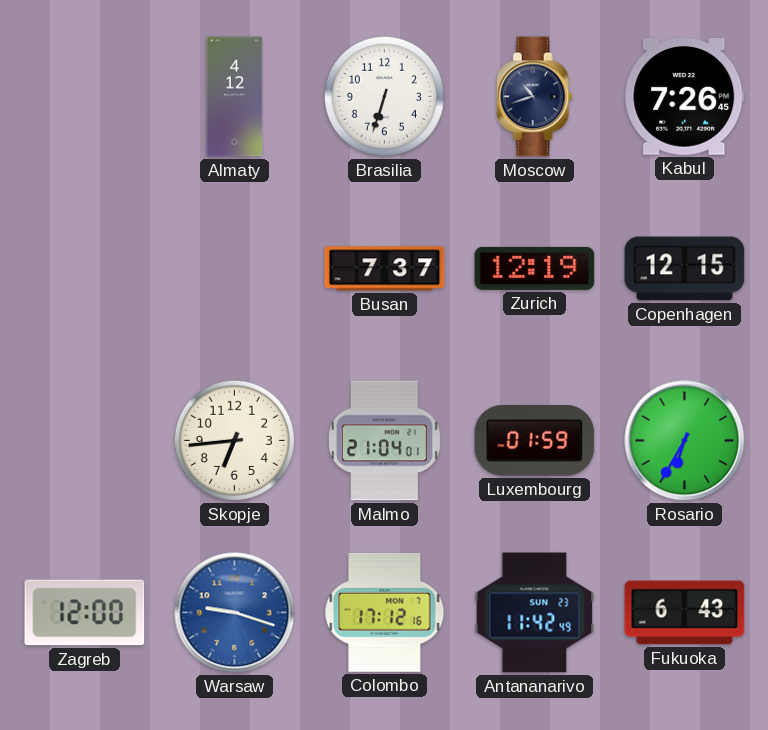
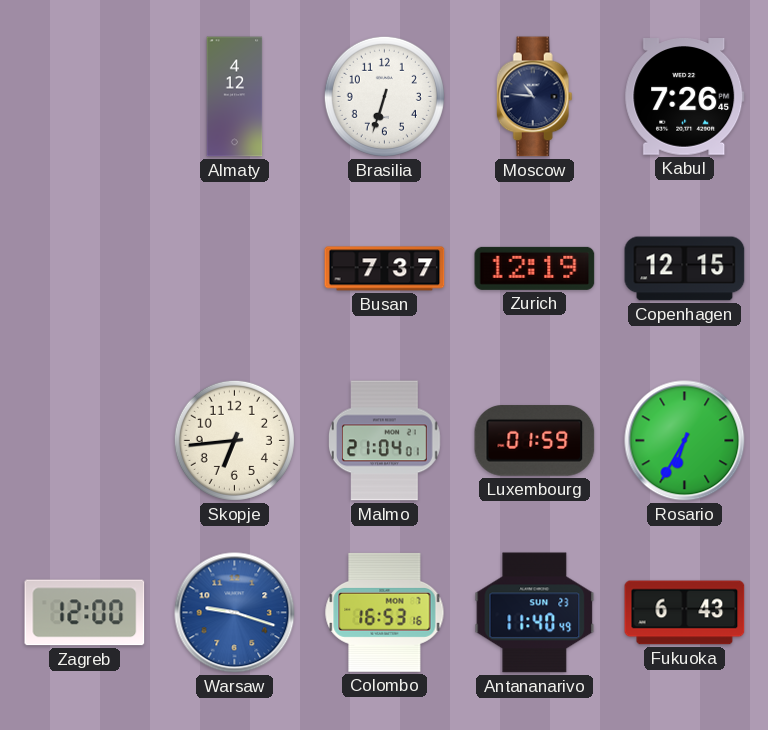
Moscow: 10:42 -> 10:46 (534, 97)
Colombo: 17:12 -> 16:53 (385, 612)
Antananarivo: 11:42 -> 11:40 (535, 613)
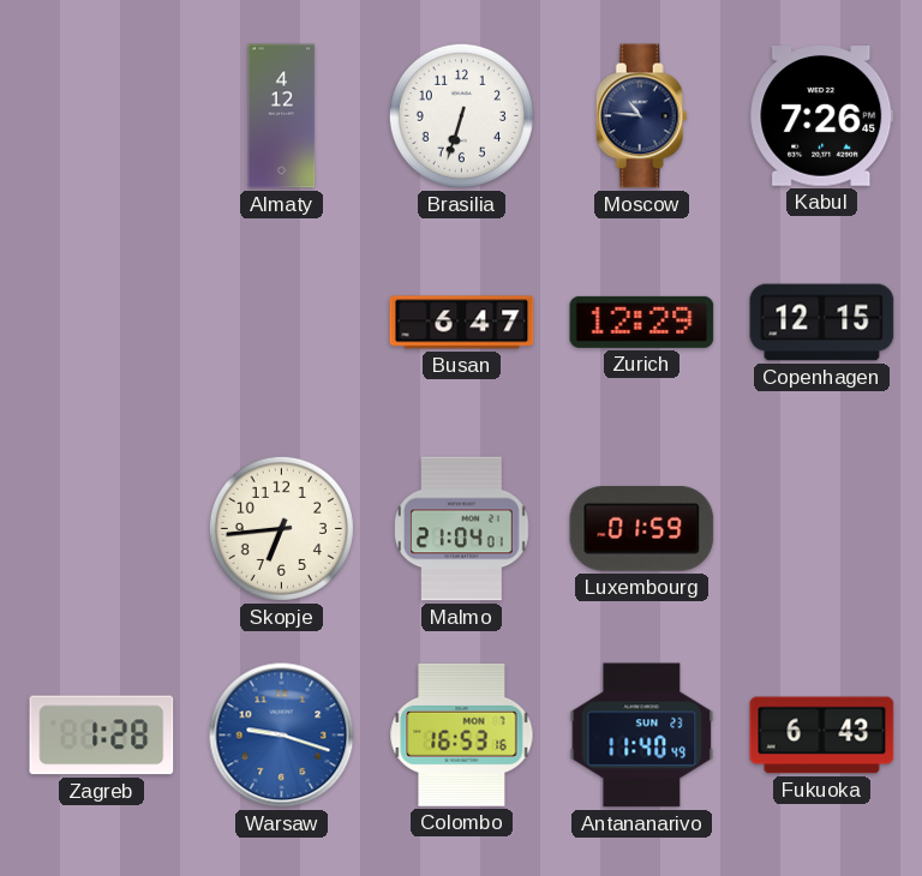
Busan: 7:37 -> 6:47 (462, 323)
Zurich: 12:19 -> 12:29 (642, 322)
Rosario: 6:35 -> none (685, 441)
Zagreb: 12:00 -> 1:28 (102, 736)
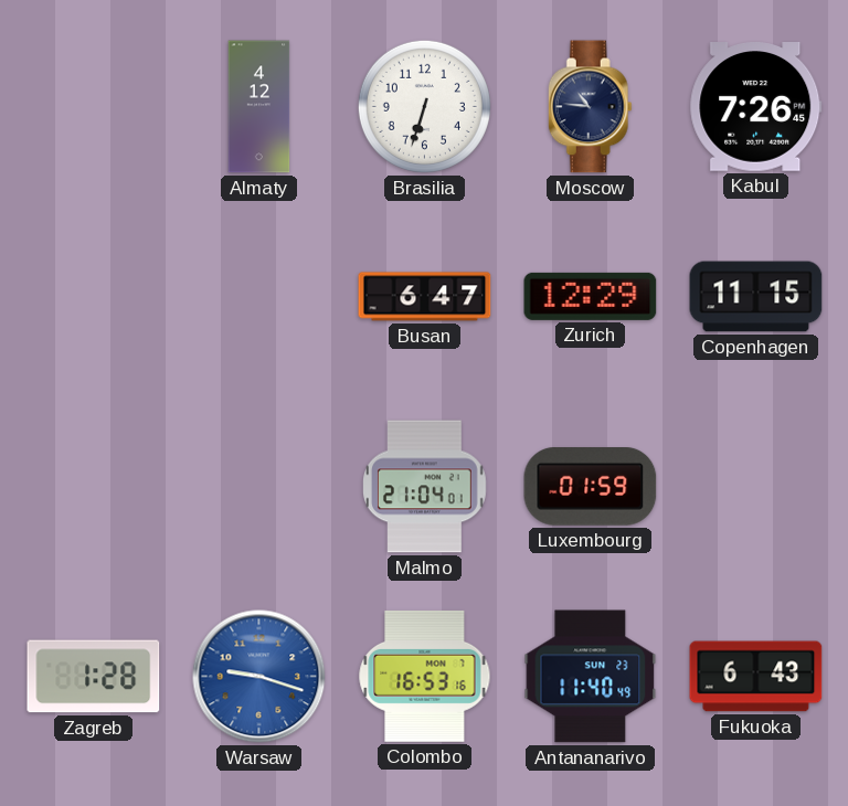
Copenhagen: 12:15 -> 11:15 (756, 297)
Skopje: 6:44 -> none (281, 528)
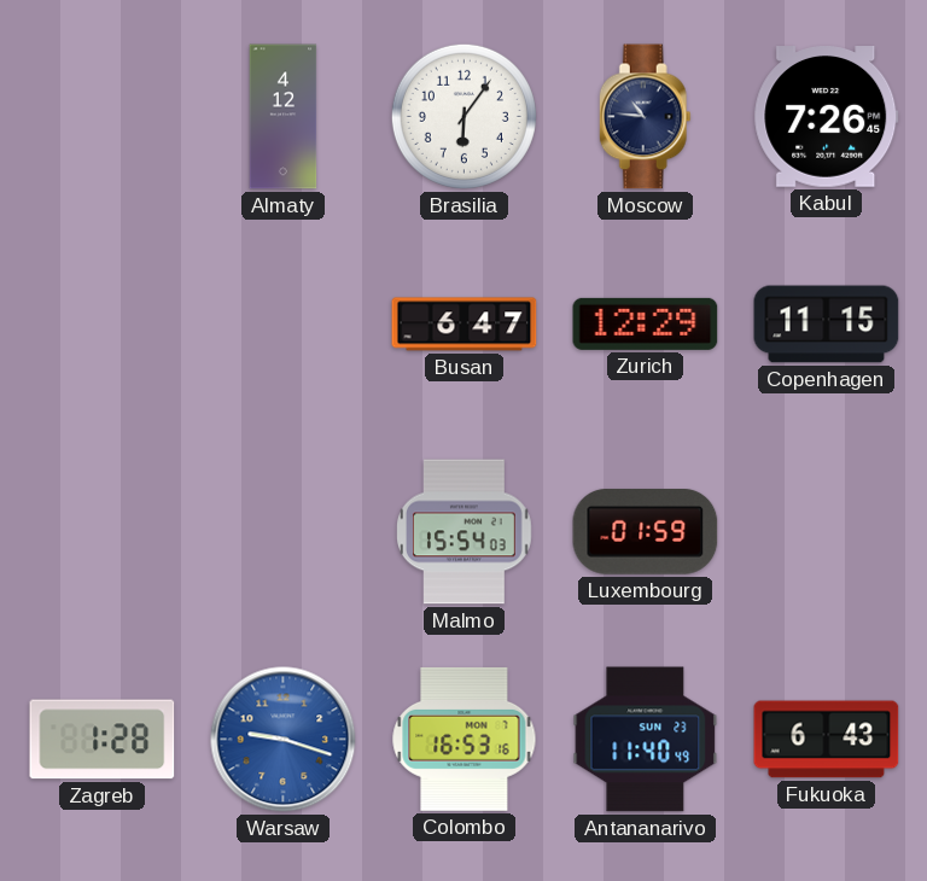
Brasilia: 6:33 -> 6:06 (463, 116)
Malmo: 21:04 -> 15:54 (465, 532)
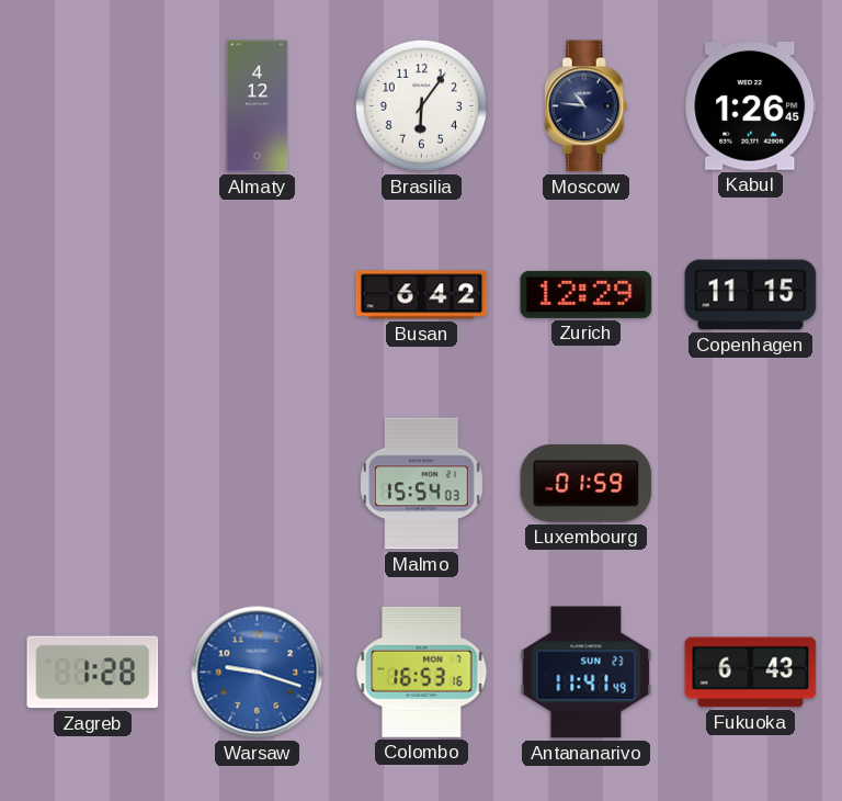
Kabul: 7:26 -> 1:26 (751, 106)
Busan: 6:47 -> 6:42 (422, 295)
Antananarivo: 11:40 -> 11:41 (587, 673)
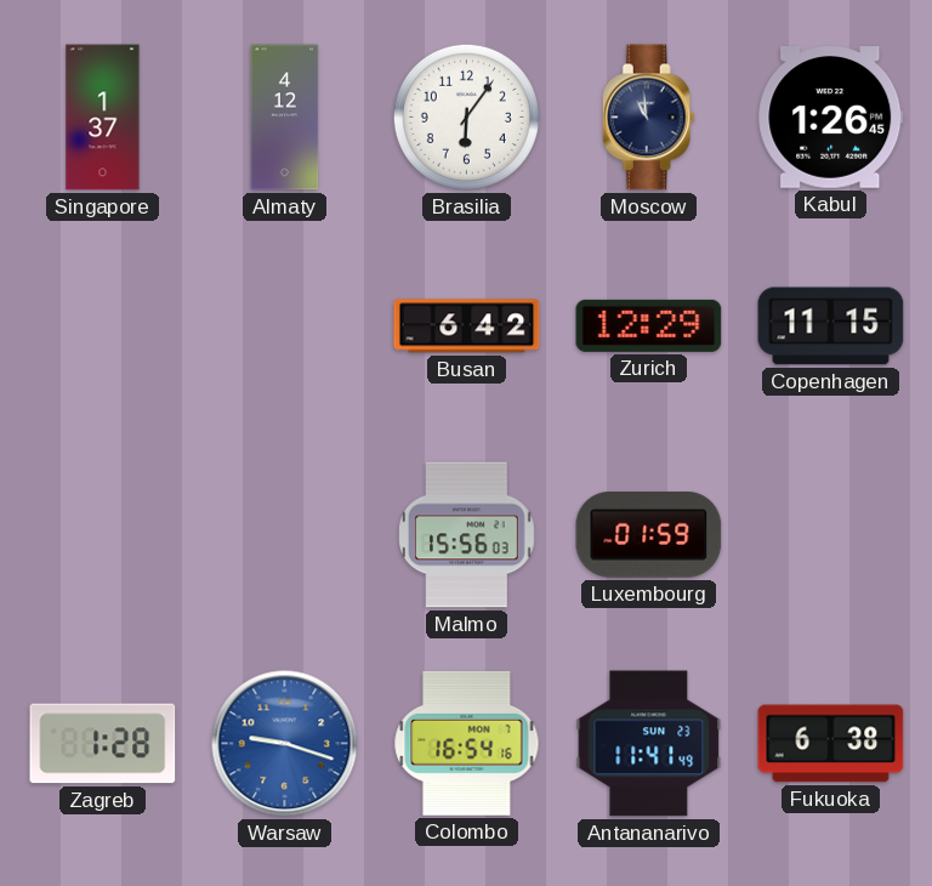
Singapore: none -> 1:37 (103, 118)
Moscow: 10:46 -> 10:59 (648, 118)
Malmo: 15:54 -> 15:56 (467, 535)
Colombo: 16:53 -> 16:54 (467, 743)
Fukuoka: 6:43 -> 6:38 (831, 744)
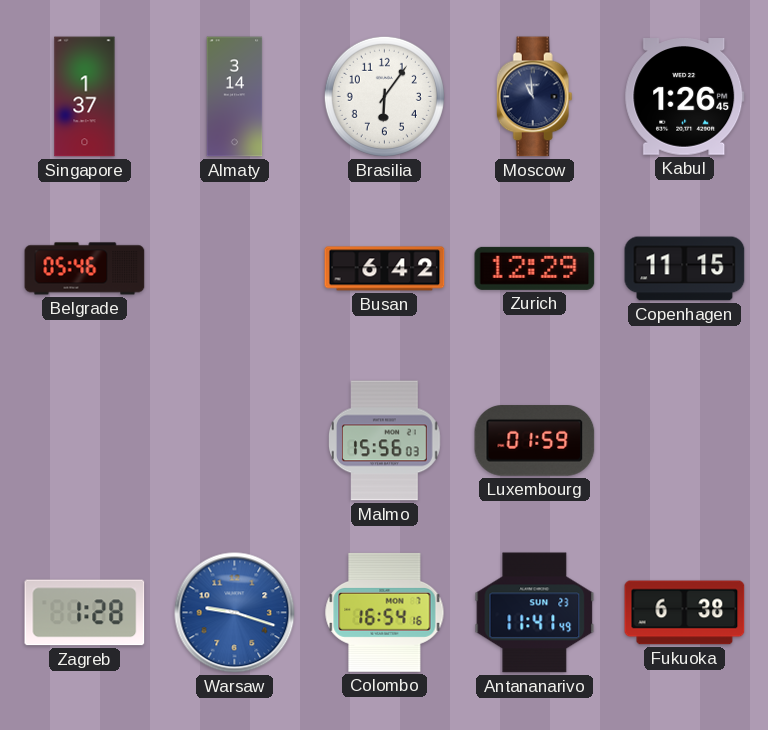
Almaty: 4:12 -> 3:14 (235, 97)
Belgrade: none -> 05:46 (85, 269)
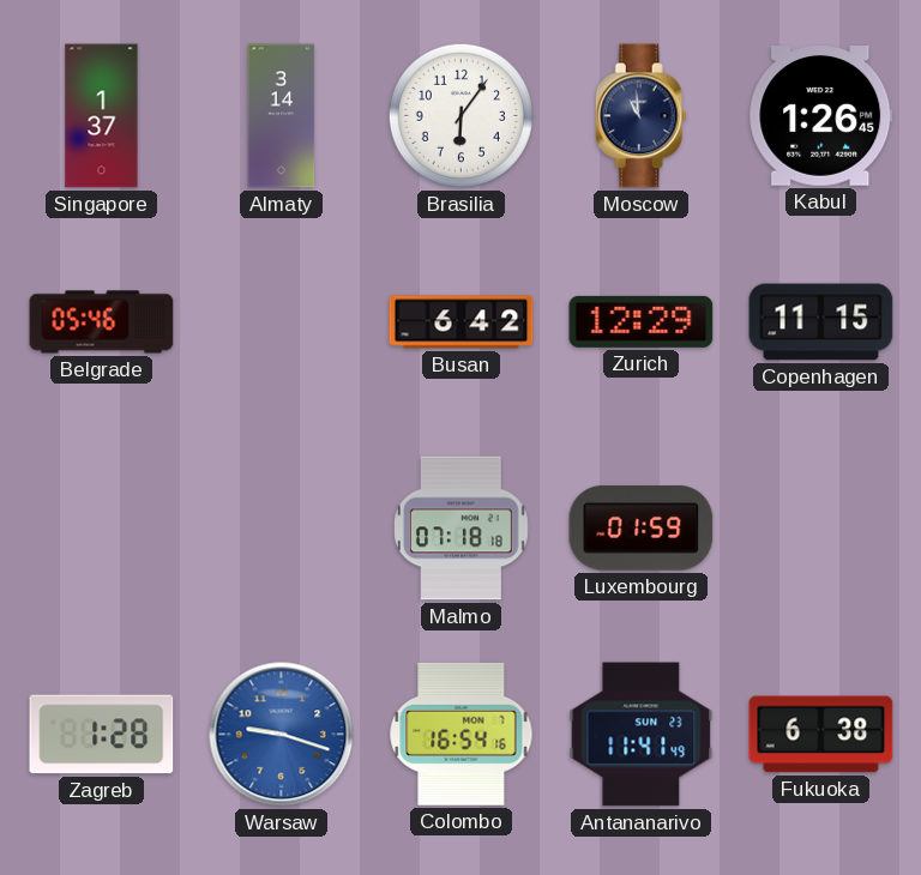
Malmo: 15:56 -> 07:18 (462, 529)
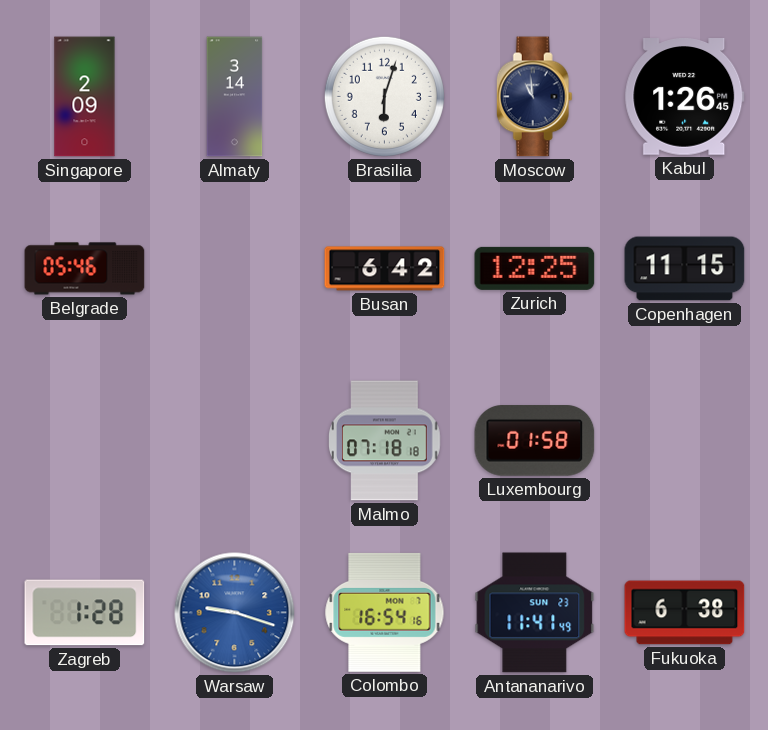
Singapore: 1:37 -> 2:09 (85, 97)
Brasilia: 6:06 -> 6:03 (384, 96)
Zurich: 12:29 -> 12:25 (535, 268)
Luxembourg: 01:59 -> 01:58 (535, 441)
